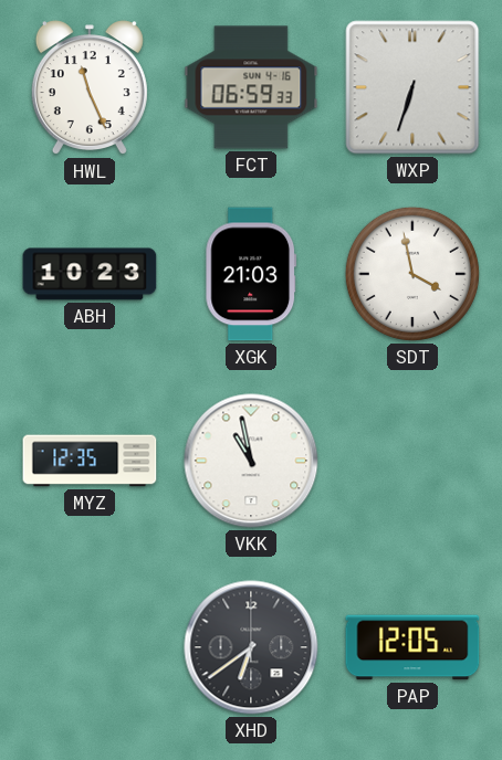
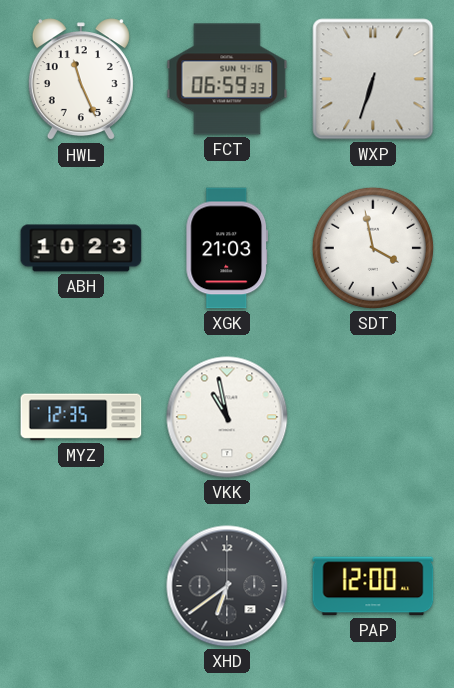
PAP: 12:05 -> 12:00 (373, 586)
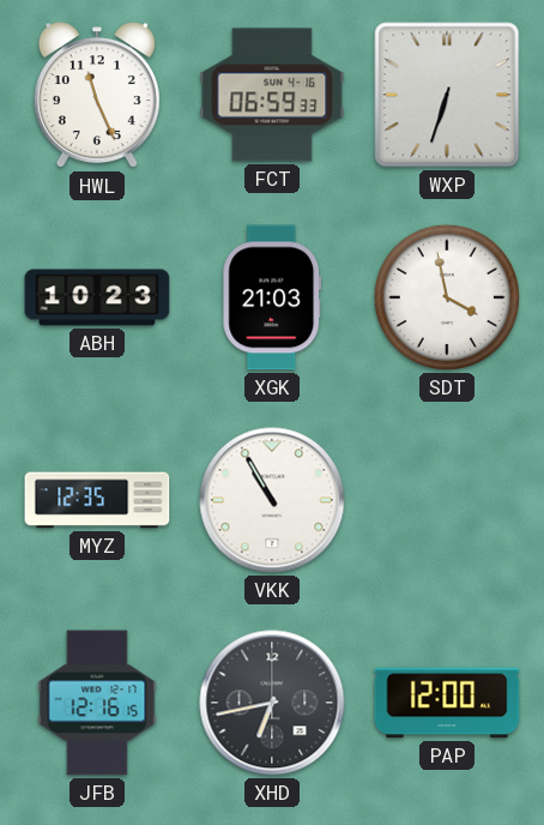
VKK: 10:58 -> 10:55 (272, 500)
JFB: none -> 12:16 (97, 703)
XHD: 6:39 -> 6:43 (272, 703)
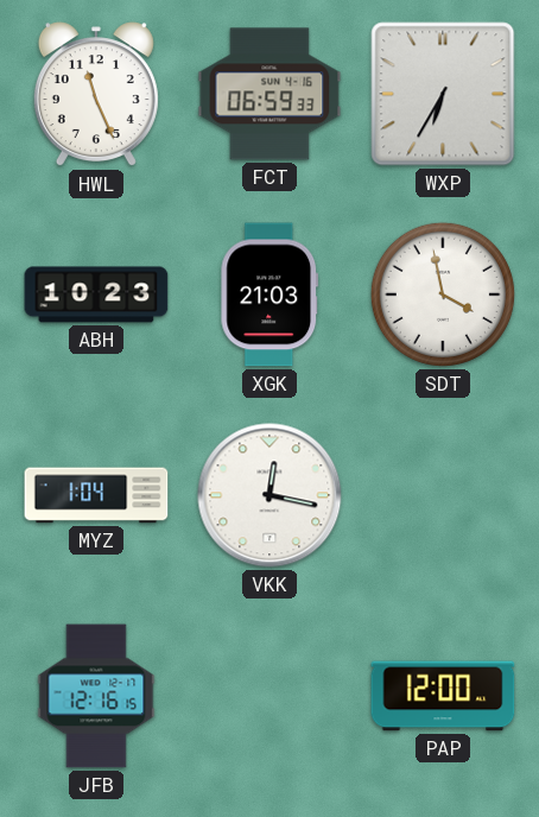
WXP: 6:33 -> 6:35 (443, 94)
MYZ: 12:35 -> 1:04 (96, 495)
VKK: 10:55 -> 12:17 (269, 495)
XHD: 6:43 -> none (272, 703)
